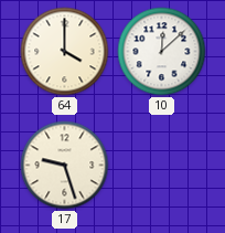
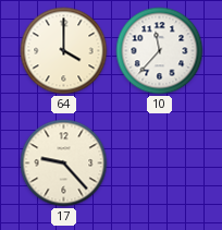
10: 12:08 -> 11:37 (160, 51)
17: 9:27 -> 9:23 (64, 164)
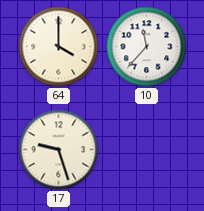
17: 9:23 -> 9:27 (59, 150)
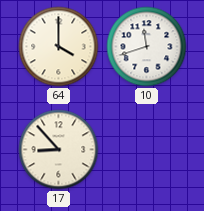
10: 11:37 -> 11:42 (147, 47)
17: 9:27 -> 8:53 (59, 150)
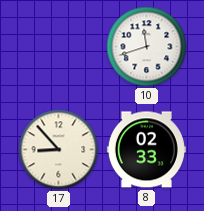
64: 4:00 -> none (59, 47)
8: none -> 02:33 (146, 150)
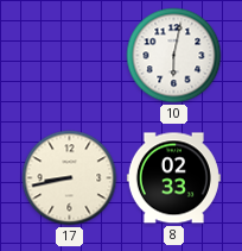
10: 11:42 -> 6:02 (174, 56)
17: 8:53 -> 8:43 (70, 178)
